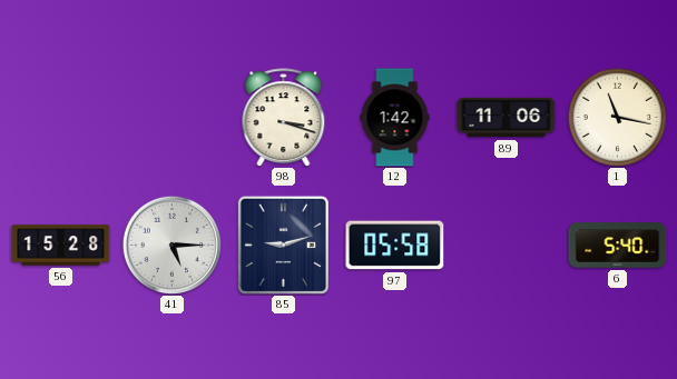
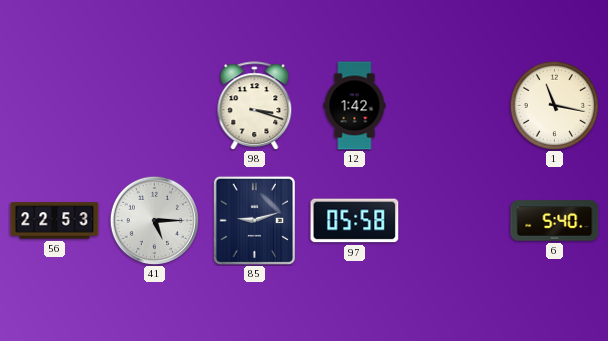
89: 11:06 -> none (507, 118)
56: 15:28 -> 22:53 (55, 221)
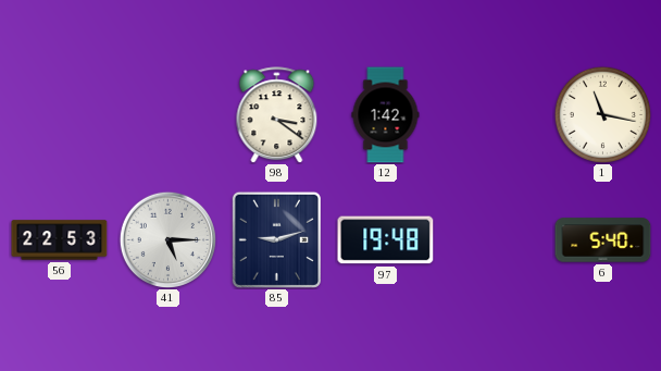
98: 3:18 -> 3:21 (277, 115)
97: 05:58 -> 19:48 (386, 240)
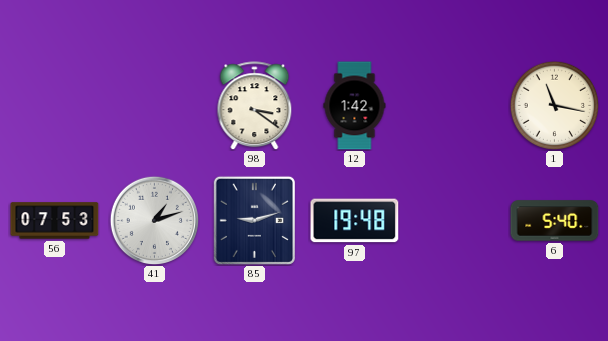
56: 22:53 -> 07:53 (55, 221)
41: 5:15 -> 1:12 (154, 220)
